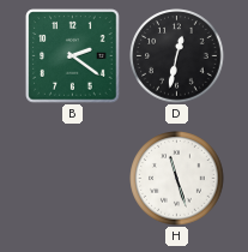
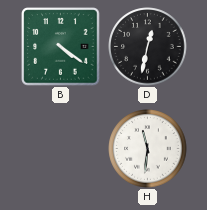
B: 2:21 -> 4:21 (61, 47)
H: 11:27 -> 11:31 (148, 149)
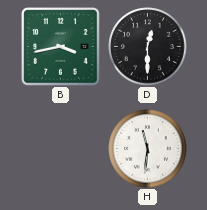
B: 4:21 -> 3:43 (61, 47)
D: 12:32 -> 12:30 (148, 47)
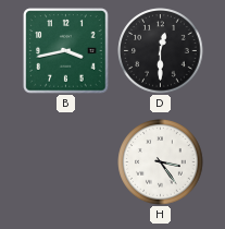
H: 11:31 -> 3:24 (161, 162)
